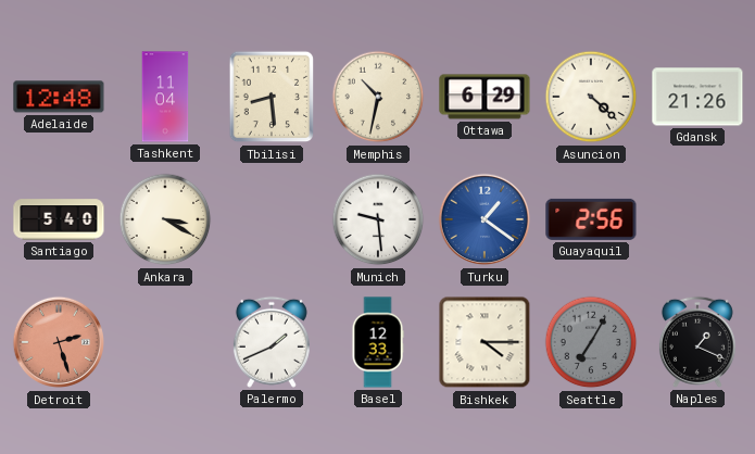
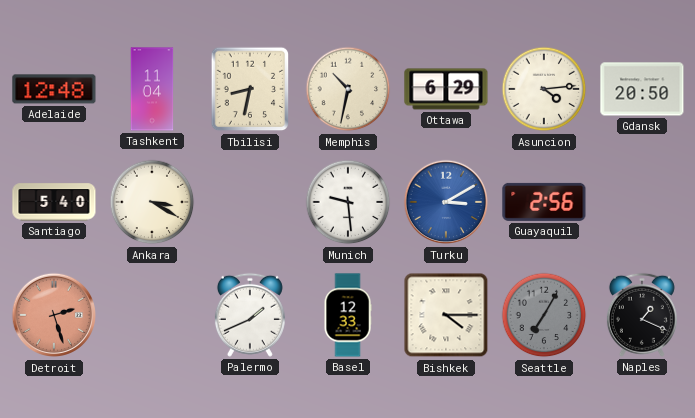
Tbilisi: 8:29 -> 8:32 (250, 89)
Asuncion: 4:22 -> 4:14 (544, 89)
Gdansk: 21:26 -> 20:50 (642, 89)
Turku: 1:21 -> 3:10 (446, 202)
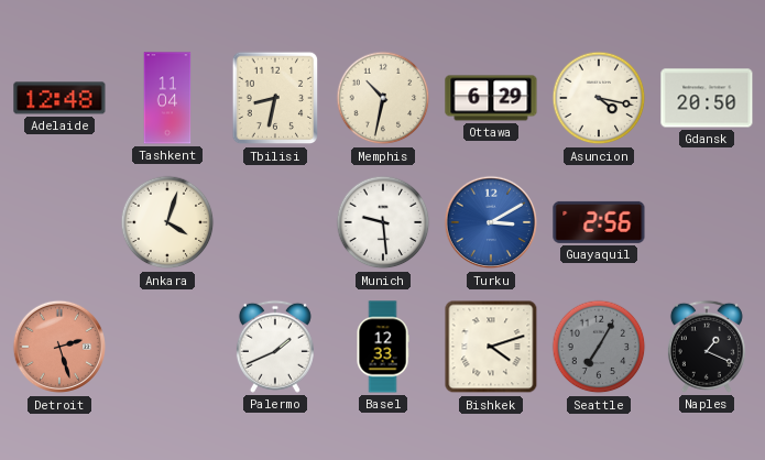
Asuncion: 4:14 -> 4:17 (599, 98)
Santiago: 5:40 -> none (54, 202)
Ankara: 3:20 -> 4:03 (167, 222)
Bishkek: 4:15 -> 4:12 (491, 347)
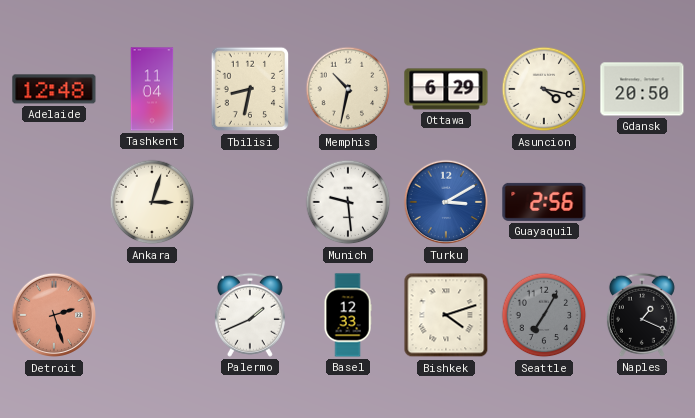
Ankara: 4:03 -> 3:03 (152, 202)
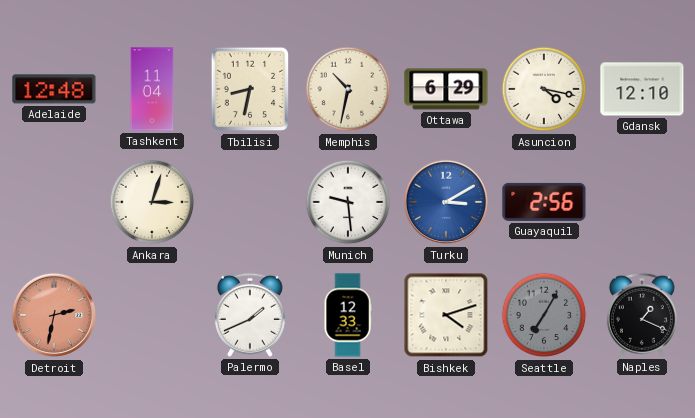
Gdansk: 20:50 -> 12:10 (642, 89)
Detroit: 2:27 -> 2:32 (54, 315)
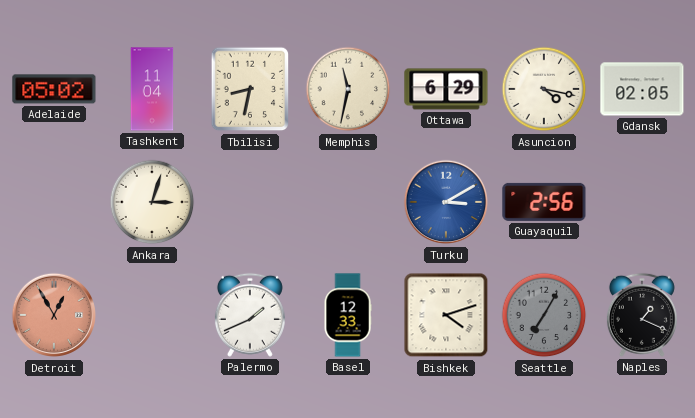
Adelaide: 12:48 -> 05:02 (54, 89)
Memphis: 10:32 -> 11:32 (348, 89)
Gdansk: 12:10 -> 02:05 (642, 89)
Munich: 9:29 -> none (348, 202)
Detroit: 2:32 -> 12:55 (54, 315)
